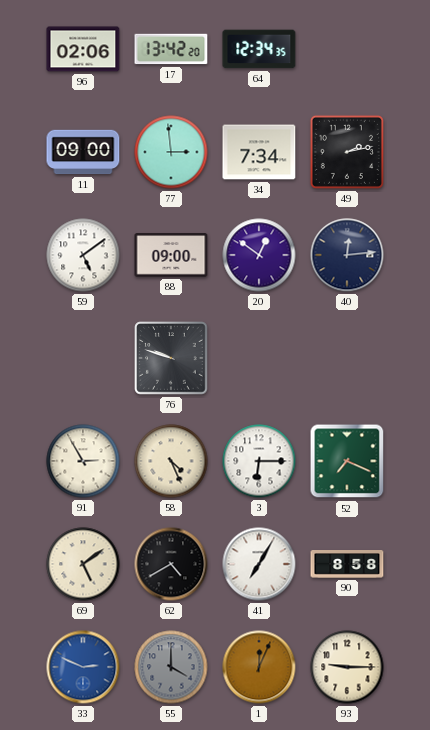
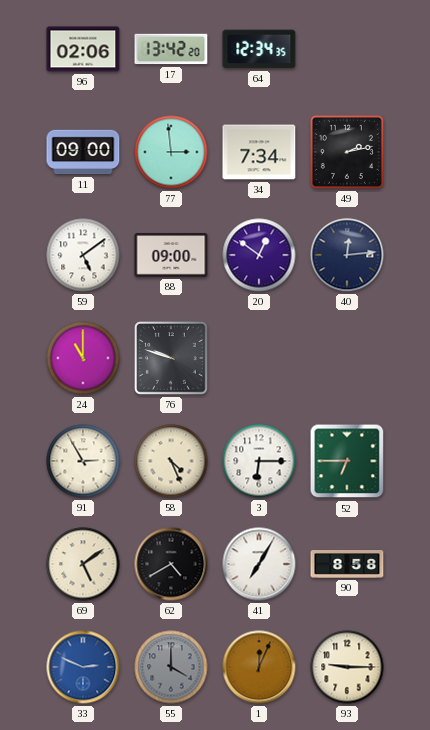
24: none -> 11:00 (83, 358)
52: 7:19 -> 6:45 (347, 461)
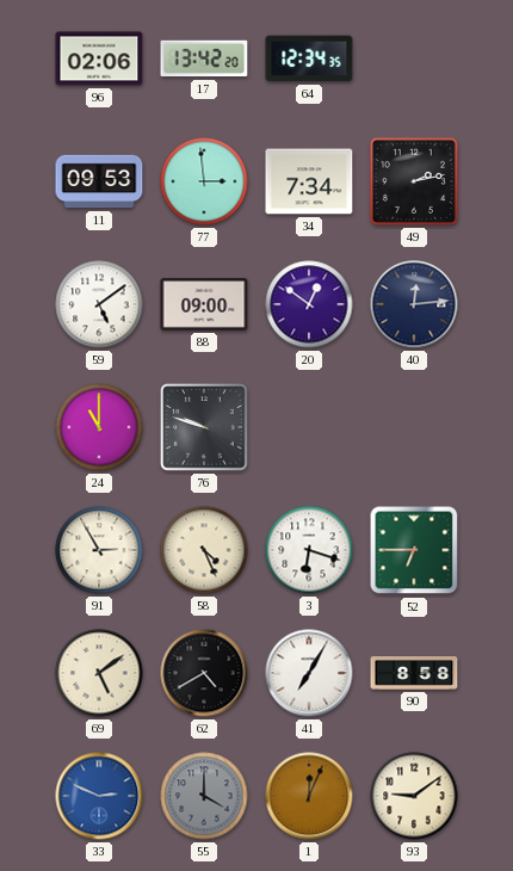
11: 09:00 -> 09:53 (99, 181)
3: 6:15 -> 6:18 (309, 550)
93: 9:15 -> 9:09 (414, 796)
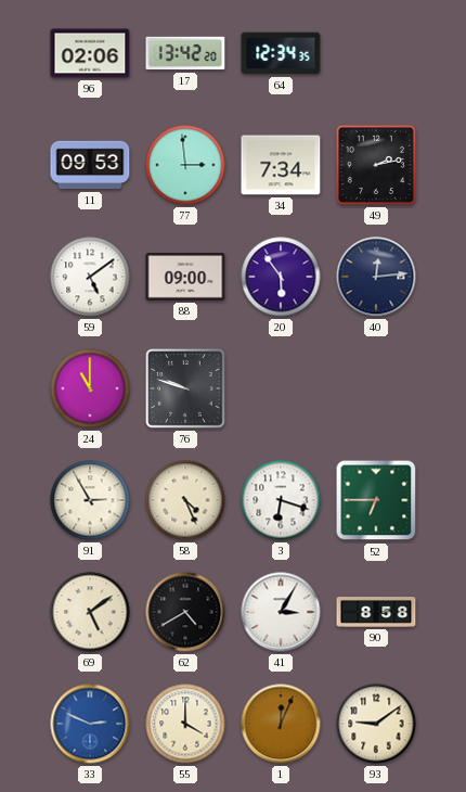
20: 12:51 -> 5:54 (281, 277)
41: 7:05 -> 3:05 (281, 612)
55 dial: grey -> cream (185, 724)
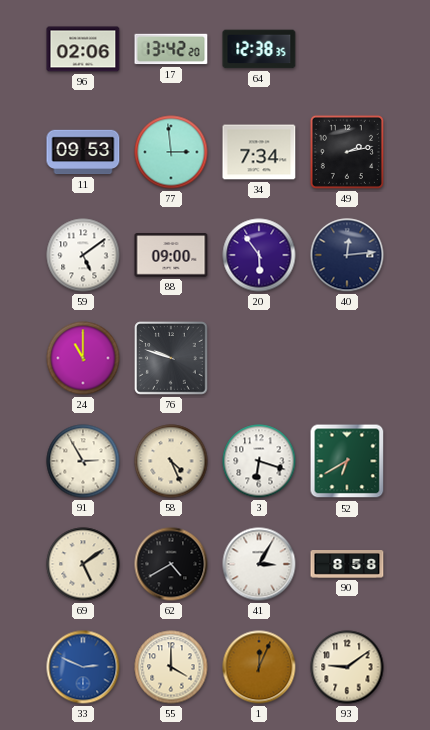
64: 12:34 -> 12:38 (259, 49)
52: 6:45 -> 6:40 (347, 461)
